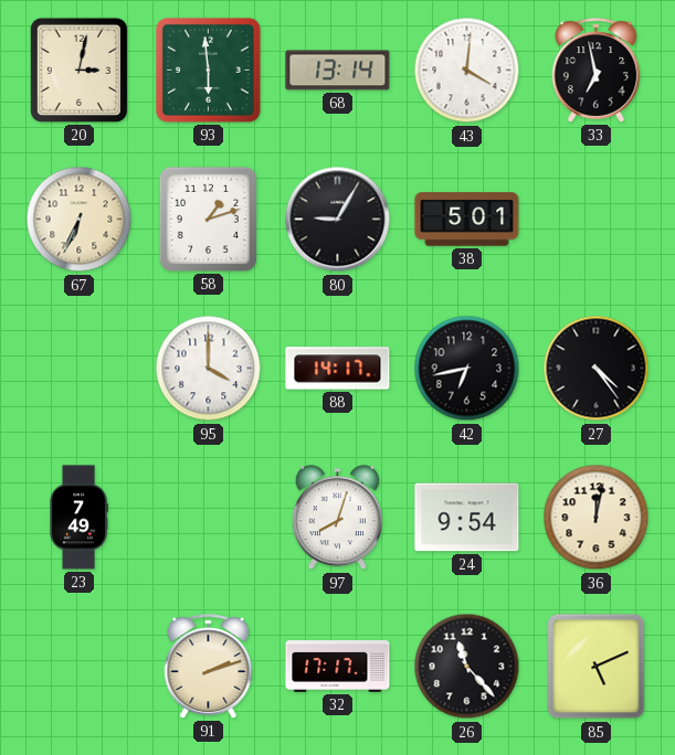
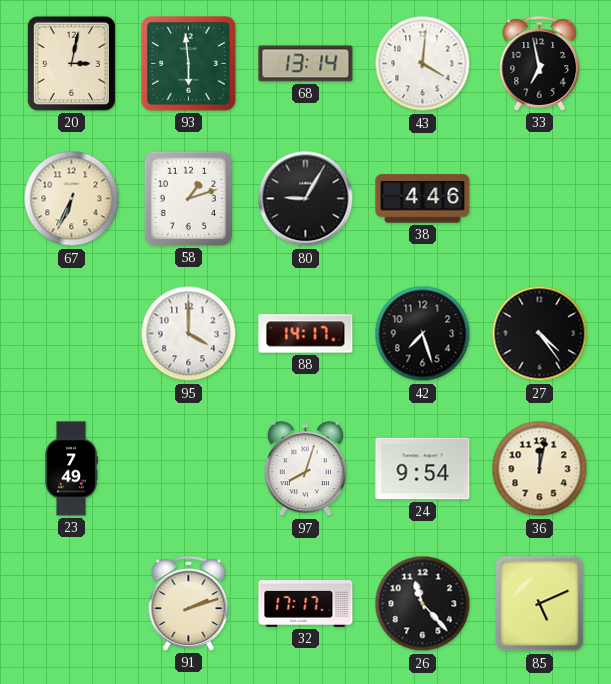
38: 5:01 -> 4:46 (423, 199)
42: 6:43 -> 7:27 (423, 334)
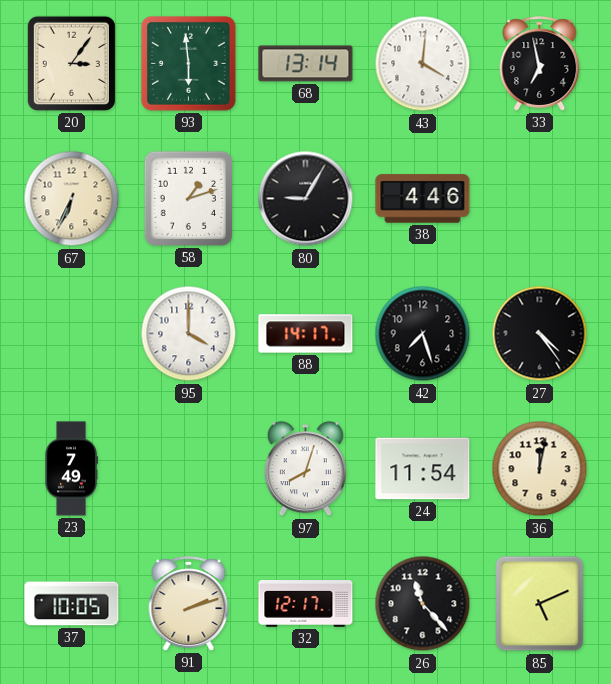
20: 3:02 -> 3:06 (71, 63)
24: 9:54 -> 11:54 (423, 469)
37: none -> 10:05 (72, 604)
32: 17:17 -> 12:17 (306, 604)
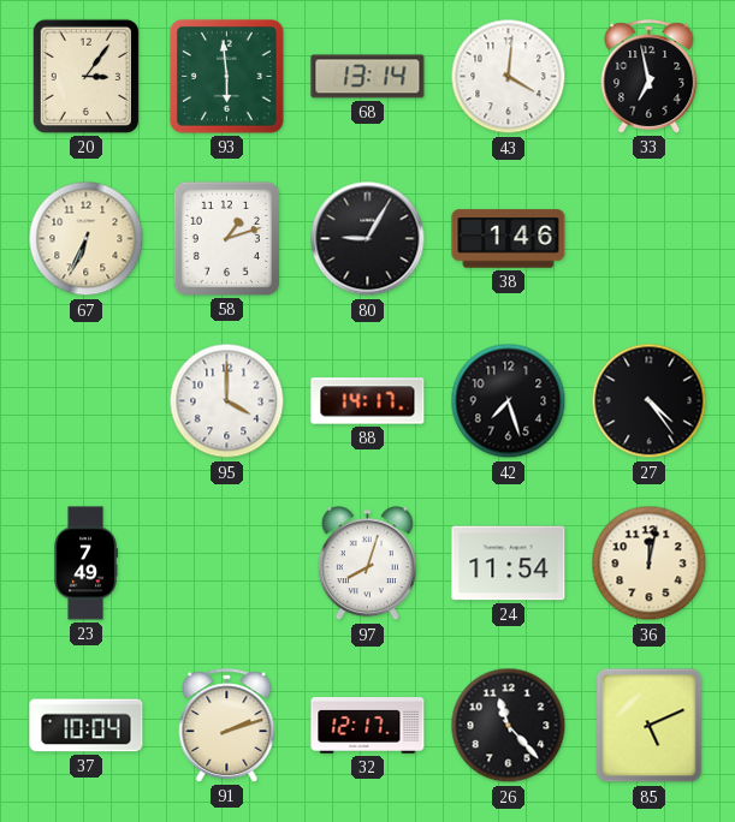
38: 4:46 -> 1:46 (509, 239)
37: 10:05 -> 10:04 (87, 726)
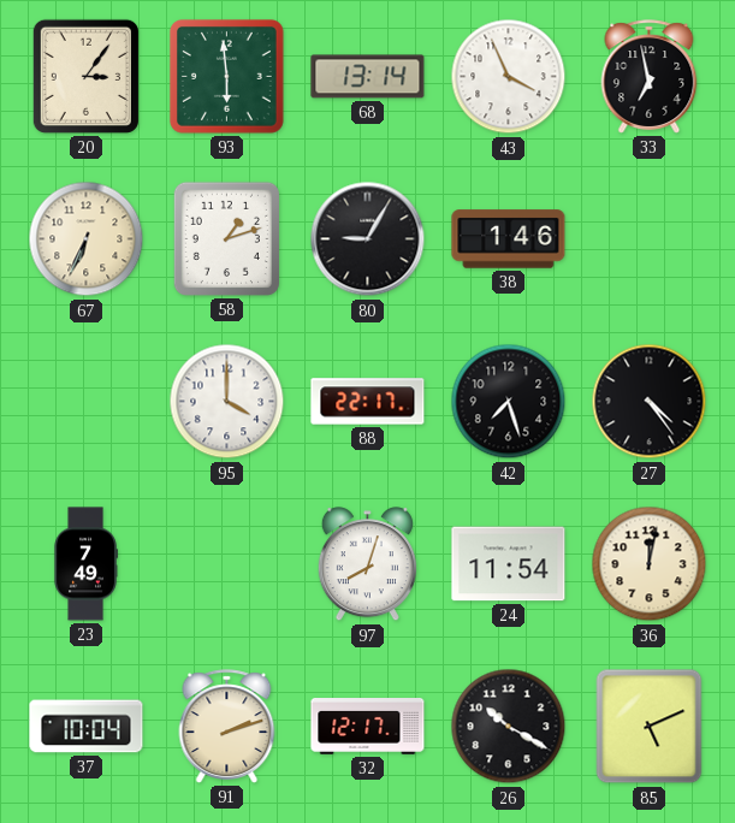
43: 4:01 -> 3:56 (509, 77)
88: 14:17 -> 22:17 (368, 402)
26: 11:23 -> 10:20 (509, 727)
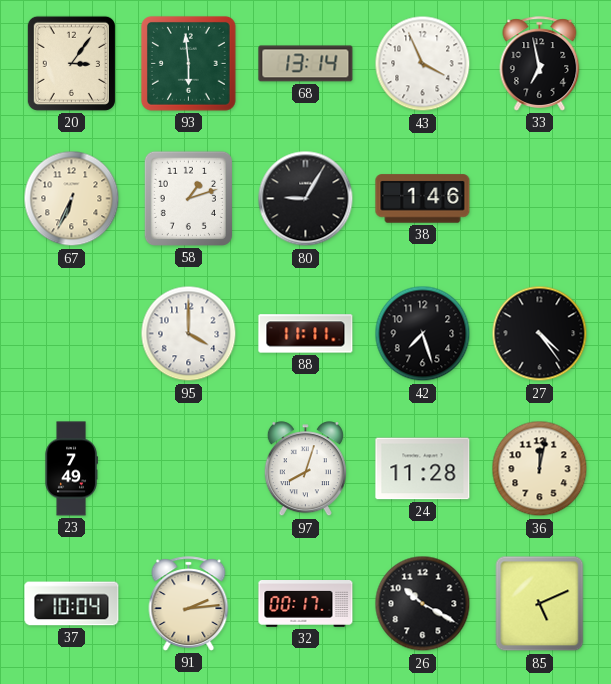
88: 22:17 -> 11:11 (306, 334)
24: 11:54 -> 11:28 (423, 469)
91: 2:12 -> 2:14 (189, 604)
32: 12:17 -> 00:17 (306, 604)
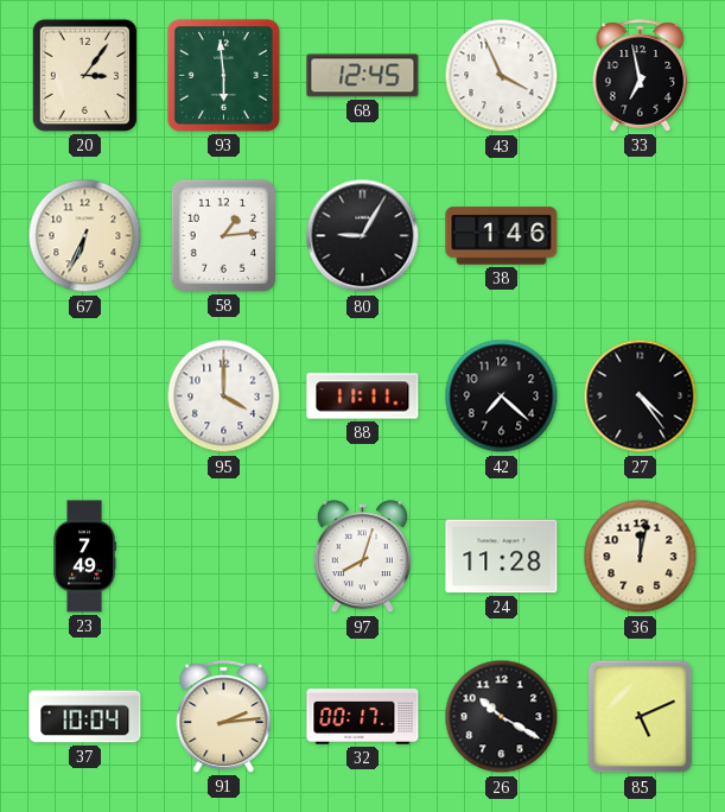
68: 13:14 -> 12:45 (363, 76)
58: 1:12 -> 1:14 (223, 235)
42: 7:27 -> 7:22 (502, 397)
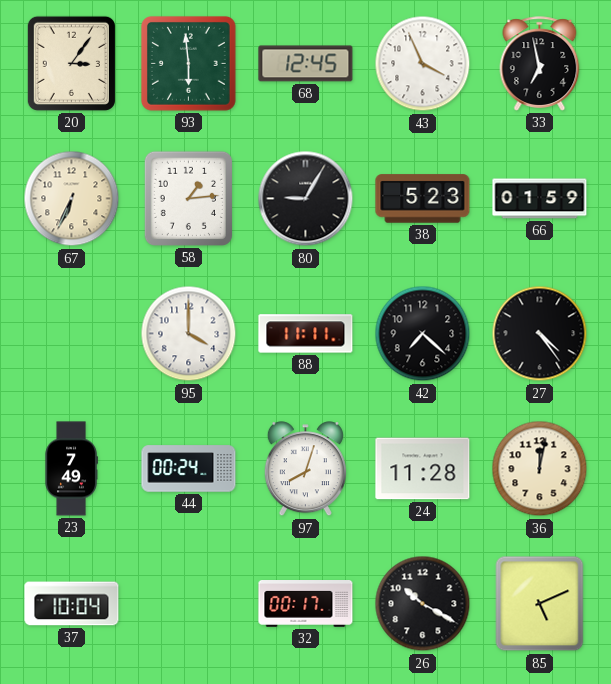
38: 1:46 -> 5:23 (423, 199)
66: none -> 01:59 (540, 199)
44: none -> 00:24 (189, 469)
91: 2:14 -> none (224, 717)
